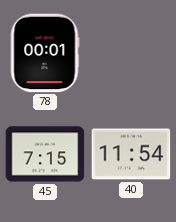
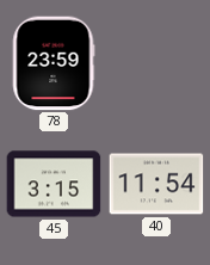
78: 00:01 -> 23:59 (54, 63)
45: 7:15 -> 3:15 (54, 184)
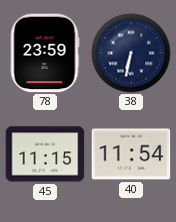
38: none -> 6:32 (131, 53)
45: 3:15 -> 11:15 (45, 154)
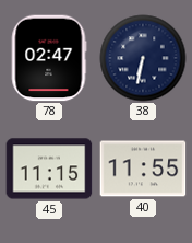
78: 23:59 -> 02:47 (49, 58)
40: 11:54 -> 11:55 (143, 169)
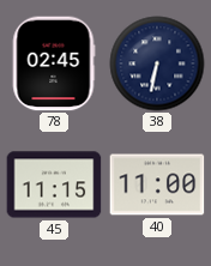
78: 02:47 -> 02:45 (54, 64)
40: 11:55 -> 11:00 (157, 185)
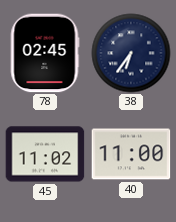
38: 6:32 -> 6:36 (131, 53)
45: 11:15 -> 11:02 (45, 154)
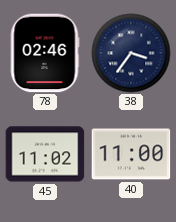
78: 02:45 -> 02:46 (45, 53)
38: 6:36 -> 3:36 (131, 53)
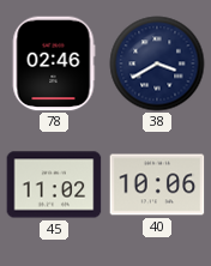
38: 3:36 -> 3:40 (157, 64)
40: 11:00 -> 10:06 (157, 185)
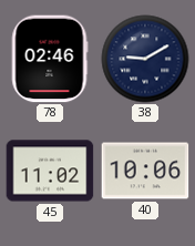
38: 3:40 -> 9:10 (145, 59)
